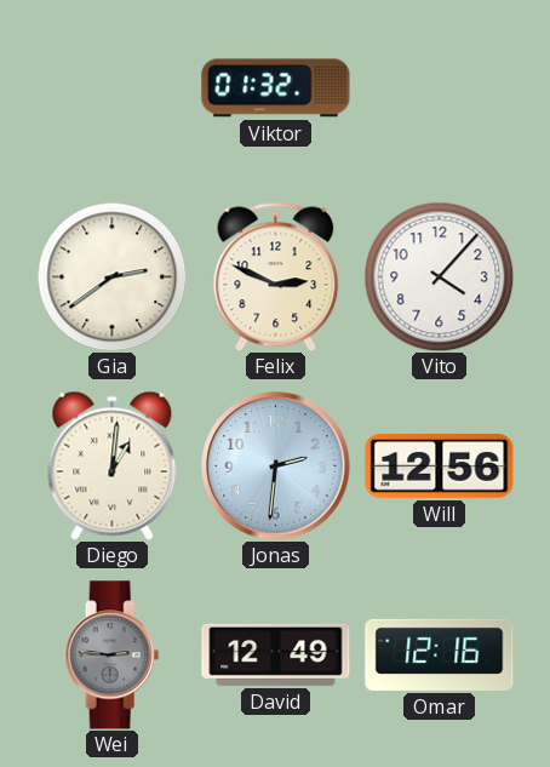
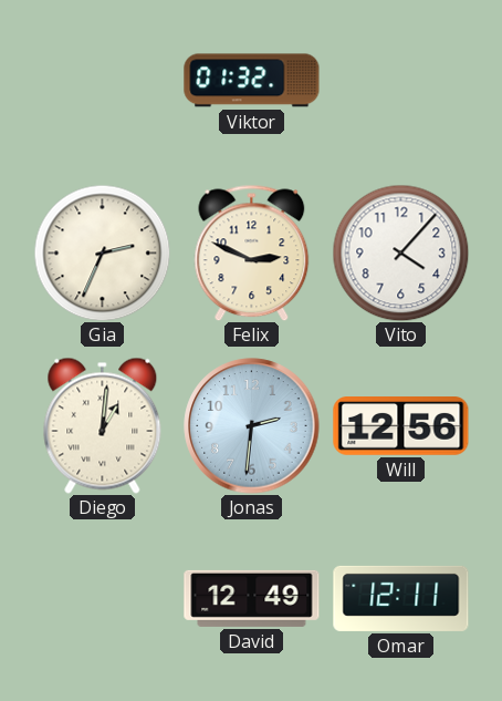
Gia: 2:39 -> 2:34 (102, 252)
Wei: 2:46 -> none (113, 656)
Omar: 12:16 -> 12:11 (401, 598)
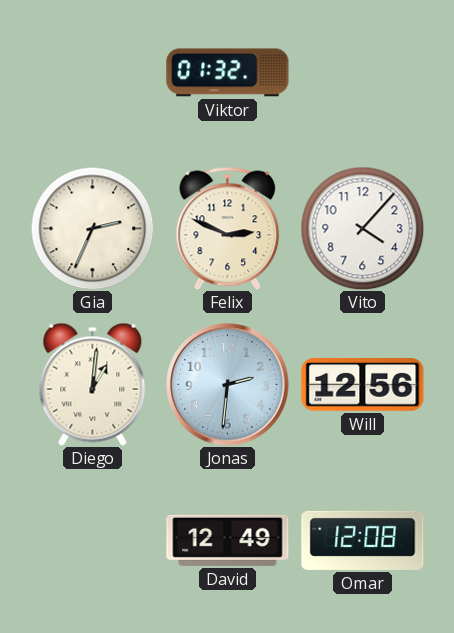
Omar: 12:11 -> 12:08 (363, 540)
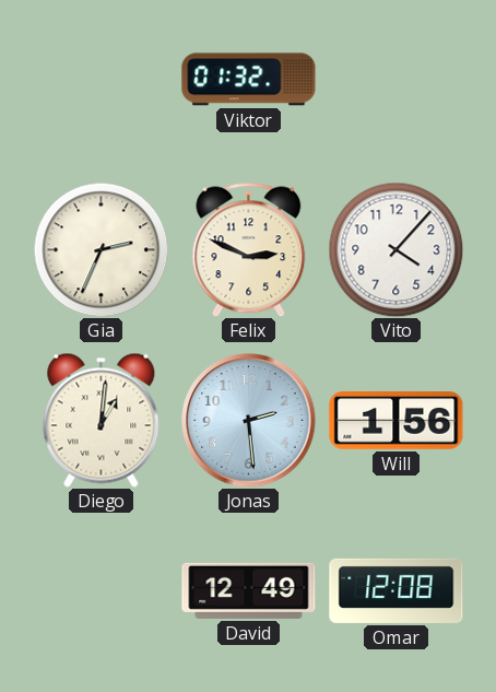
Jonas: 2:31 -> 2:29 (249, 421)
Will: 12:56 -> 1:56 (397, 421)
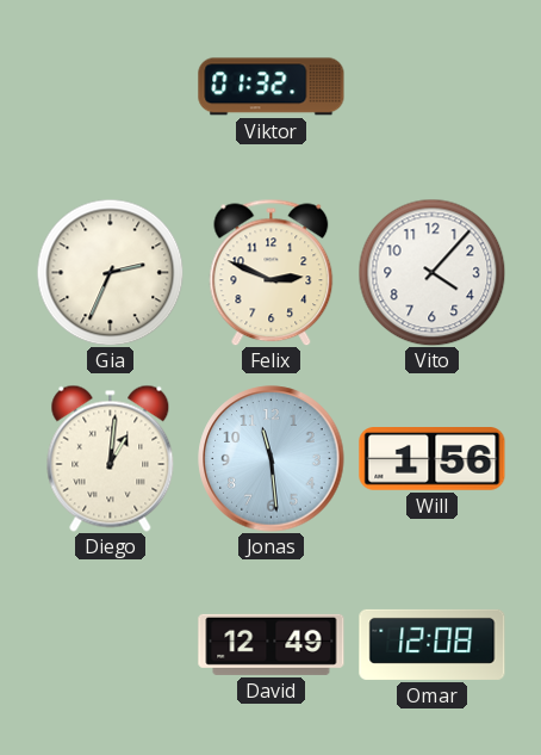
Jonas: 2:29 -> 11:29 (272, 459)
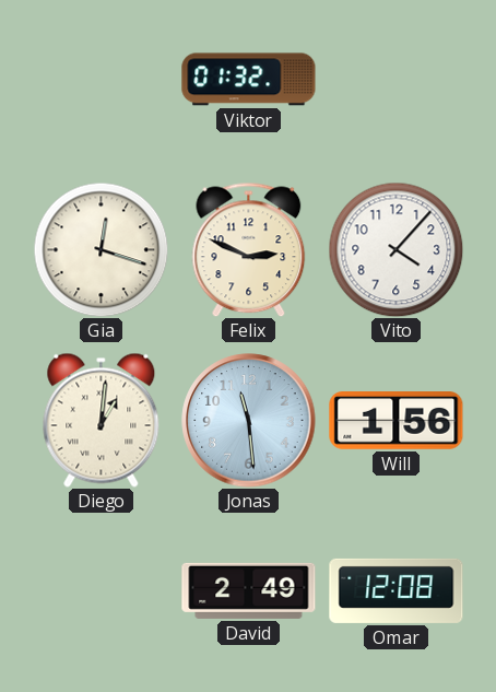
Gia: 2:34 -> 12:18 (101, 249)
David: 12:49 -> 2:49 (249, 590)
